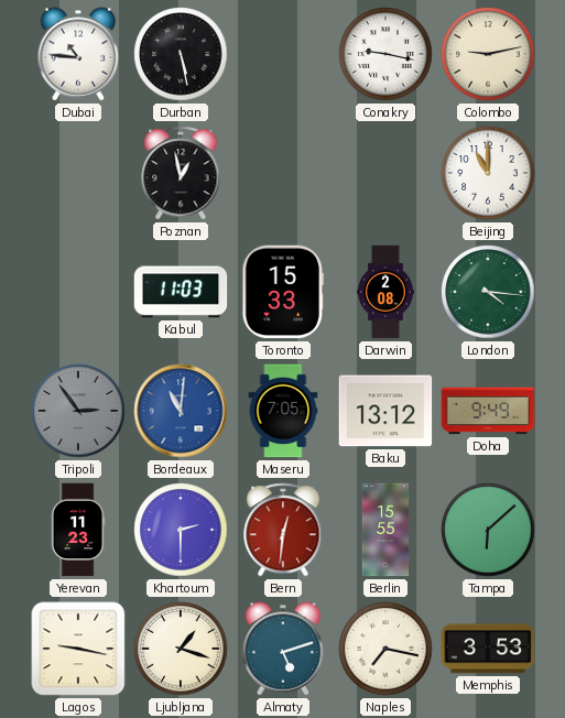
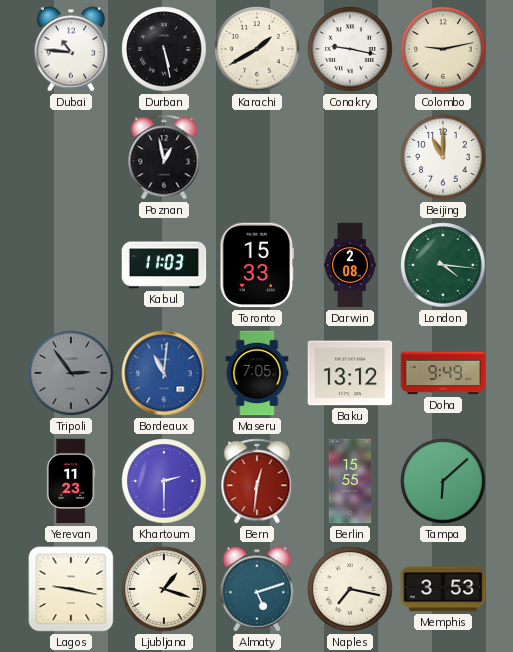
Karachi: none -> 1:40 (257, 49)
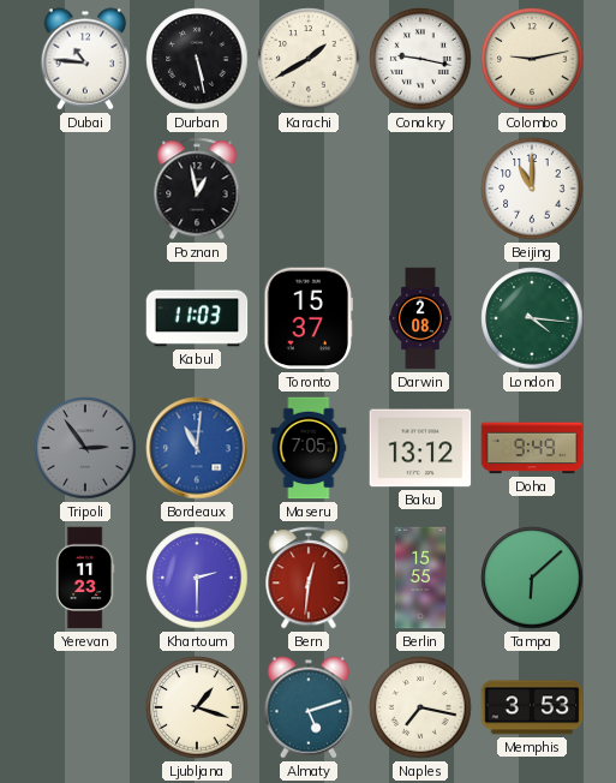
Toronto: 15:33 -> 15:37 (309, 318)
Lagos: 9:17 -> none (71, 589)
